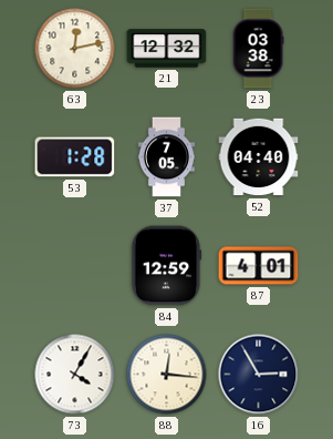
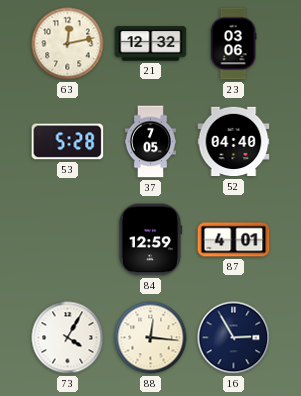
23: 03:38 -> 03:06 (233, 44)
53: 1:28 -> 5:28 (68, 142)
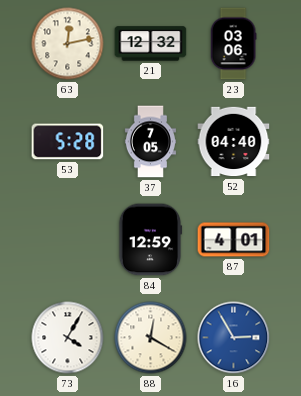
88: 12:16 -> 12:20 (151, 338)
16 dial: navy -> blue (234, 338)
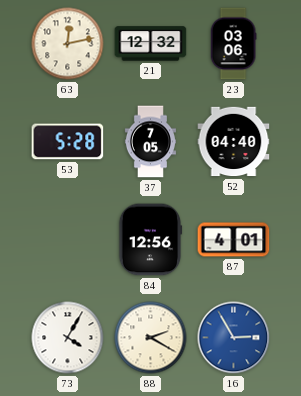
84: 12:59 -> 12:56 (150, 240)
88: 12:20 -> 2:20 (151, 338)
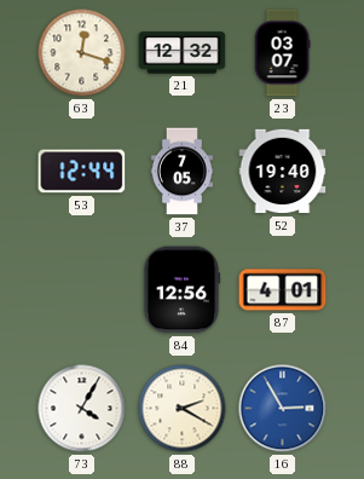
63: 12:13 -> 12:18 (82, 53)
23: 03:06 -> 03:07 (282, 53)
53: 5:28 -> 12:44 (82, 172)
52: 04:40 -> 19:40 (283, 172)
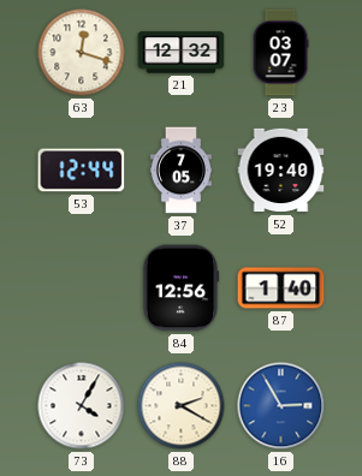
87: 4:01 -> 1:40 (281, 288)
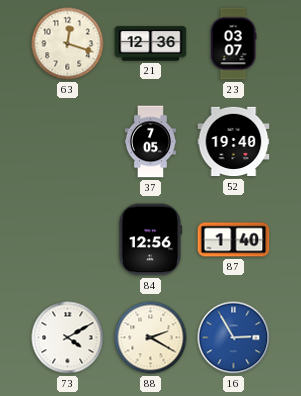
21: 12:32 -> 12:36 (151, 44)
53: 12:44 -> none (82, 171)
73: 4:05 -> 4:10 (68, 338)
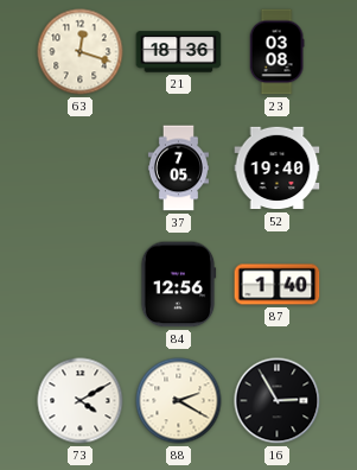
21: 12:36 -> 18:36 (179, 52)
23: 03:07 -> 03:08 (276, 52)
16 dial: blue -> black (278, 401)
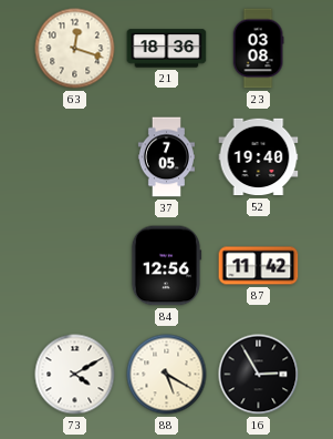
87: 1:40 -> 11:42 (259, 266)
88: 2:20 -> 5:20 (167, 375)
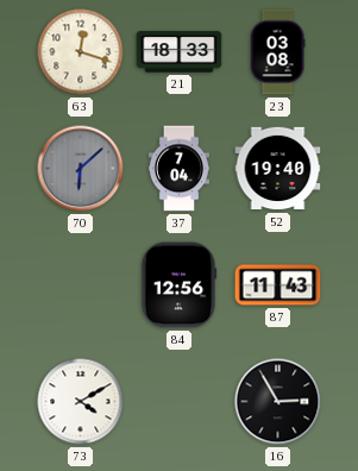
21: 18:36 -> 18:33 (180, 52)
70: none -> 6:08 (81, 169)
37: 7:05 -> 7:04 (178, 169)
87: 11:42 -> 11:43 (278, 285)
88: 5:20 -> none (167, 375)
